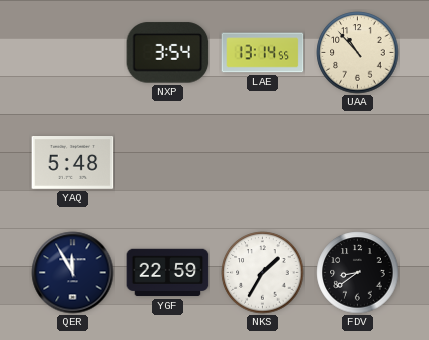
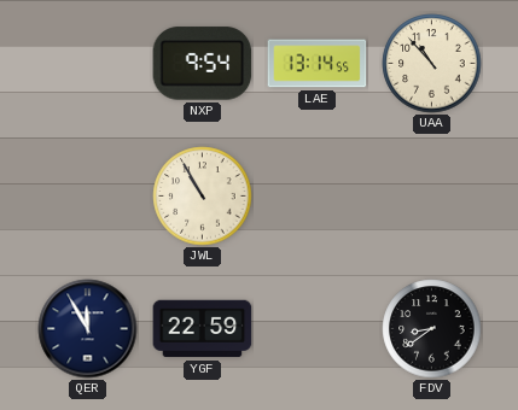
NXP: 3:54 -> 9:54 (203, 64)
YAQ: 5:48 -> none (73, 163)
JWL: none -> 10:55 (203, 197)
NKS: 1:35 -> none (263, 273)
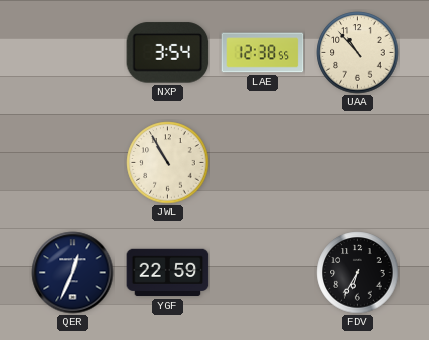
NXP: 9:54 -> 3:54 (168, 53)
LAE: 13:14 -> 12:38 (263, 53)
QER: 11:55 -> 12:34 (73, 273)
FDV: 8:39 -> 6:35 (358, 273)
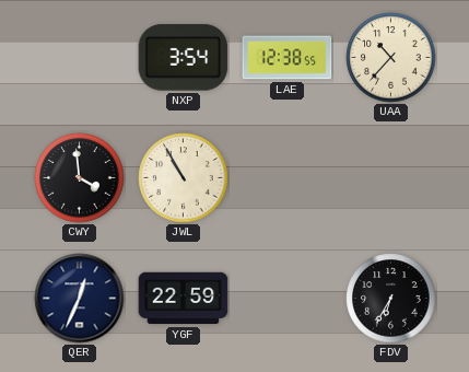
UAA: 10:53 -> 10:37 (391, 58)
CWY: none -> 3:59 (80, 178)
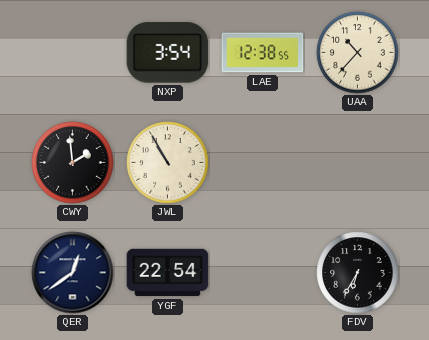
CWY: 3:59 -> 1:59 (73, 163)
QER: 12:34 -> 12:39 (73, 273)
YGF: 22:59 -> 22:54 (168, 273)
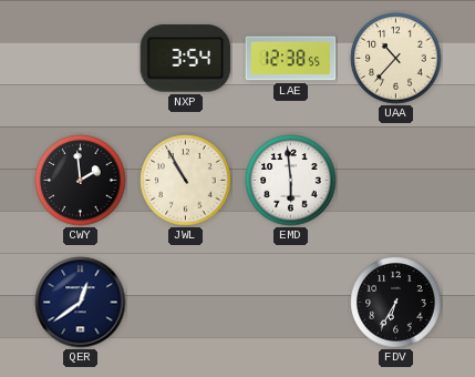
EMD: none -> 5:59 (291, 181)
YGF: 22:54 -> none (168, 273)
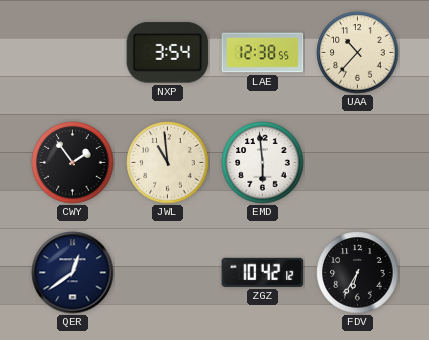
CWY: 1:59 -> 1:54 (73, 163)
JWL: 10:55 -> 10:59 (168, 163)
ZGZ: none -> 10:42 (263, 272)
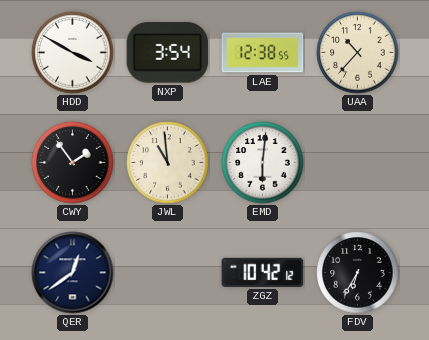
HDD: none -> 3:50 (73, 53)
EMD: 5:59 -> 6:01 (263, 163)
